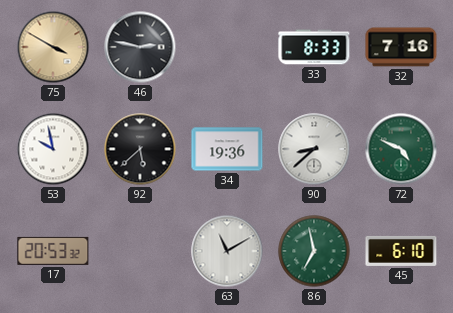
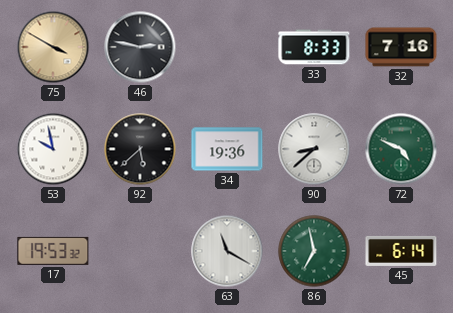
17: 20:53 -> 19:53 (53, 251)
63: 11:10 -> 11:20 (227, 251)
45: 6:10 -> 6:14 (401, 251)
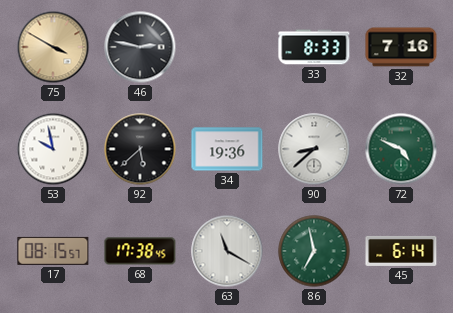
17: 19:53 -> 08:15 (53, 251)
68: none -> 17:38 (140, 251)
